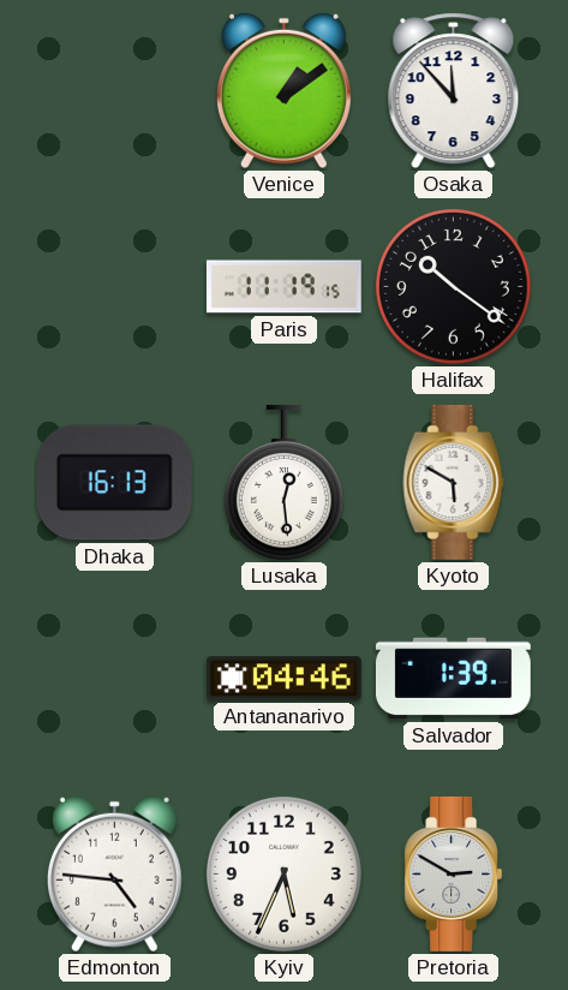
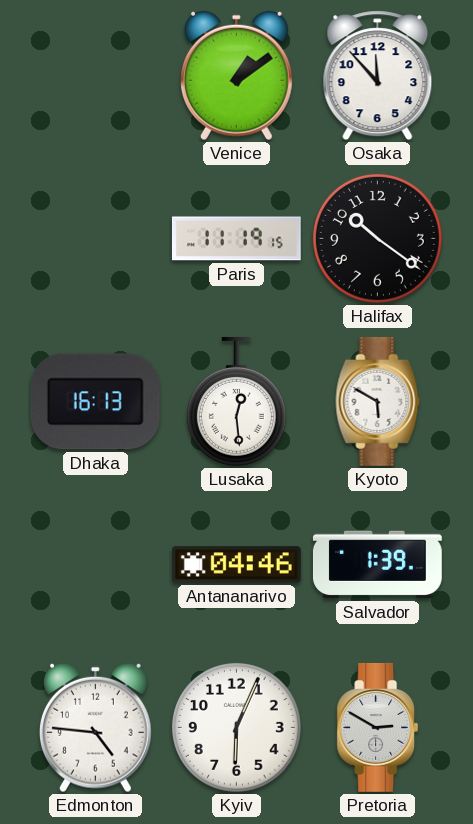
Kyiv: 5:34 -> 6:04 (236, 727)
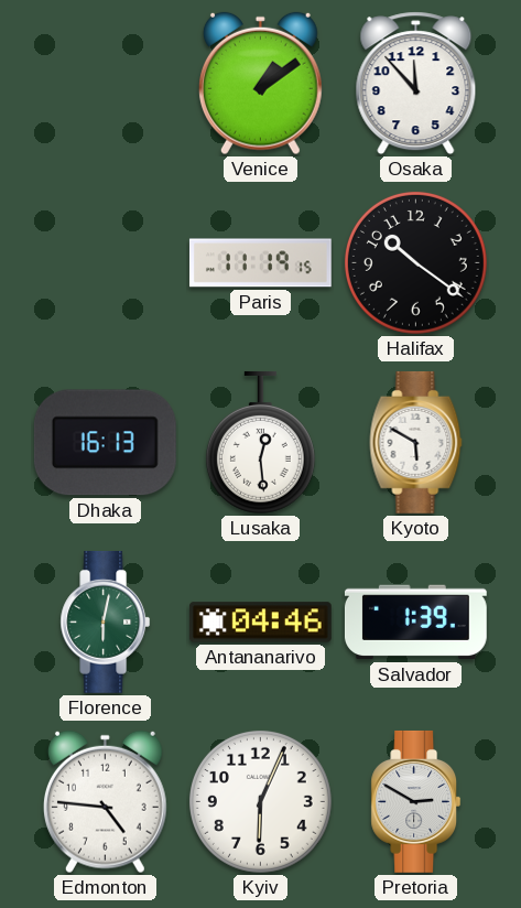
Florence: none -> 6:02 (106, 621)
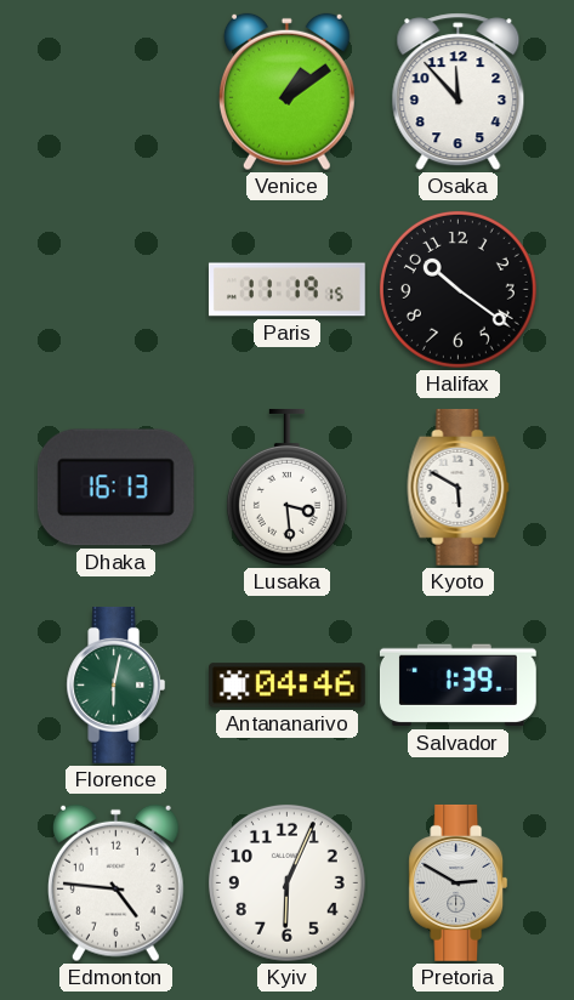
Lusaka: 12:29 -> 3:29 (286, 487)
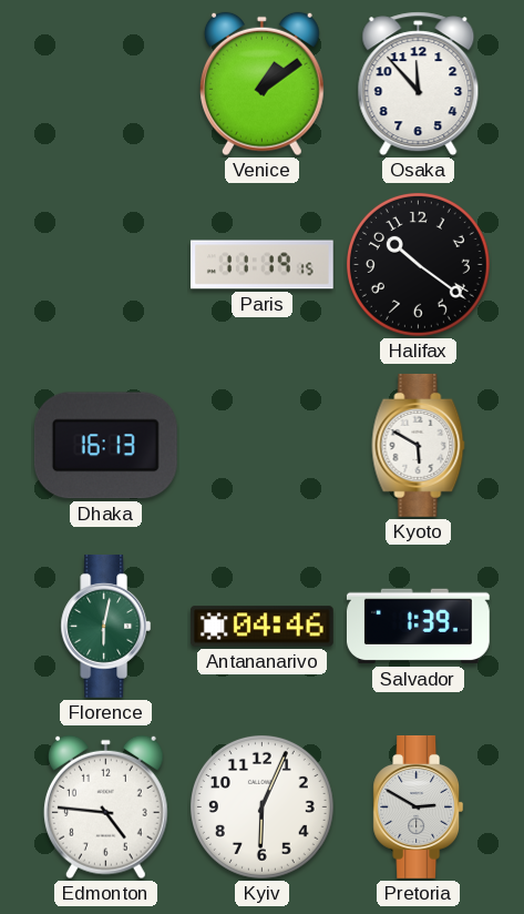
Lusaka: 3:29 -> none (286, 487)
